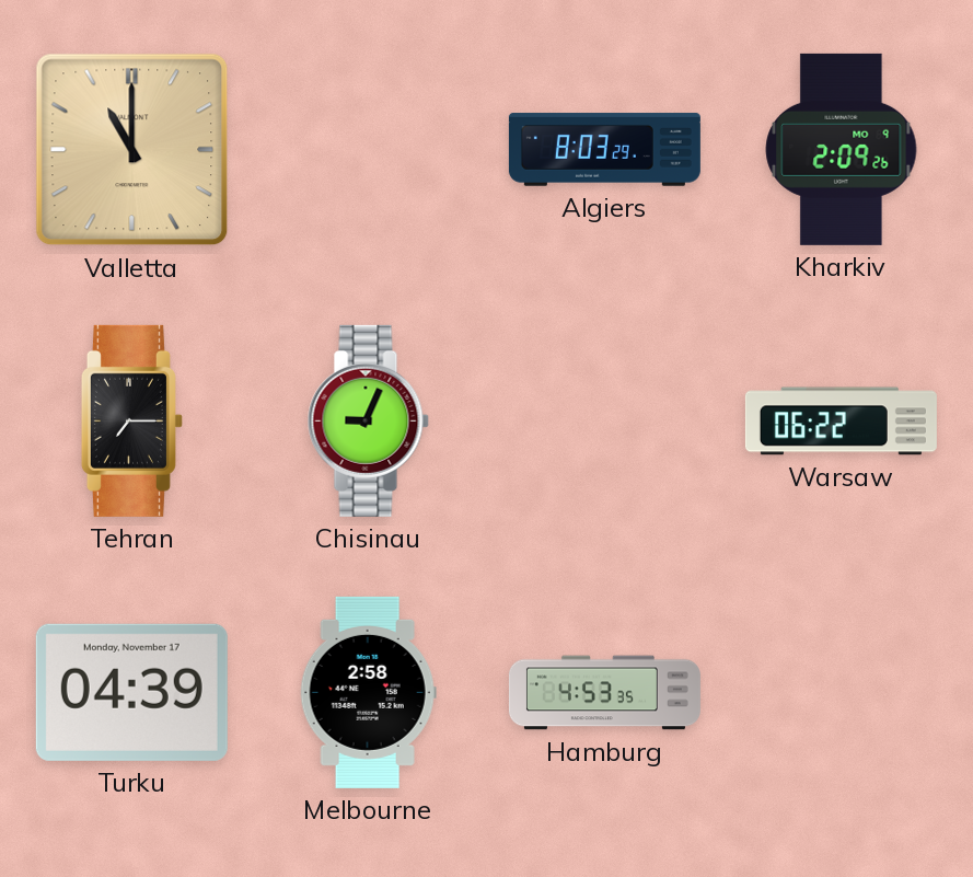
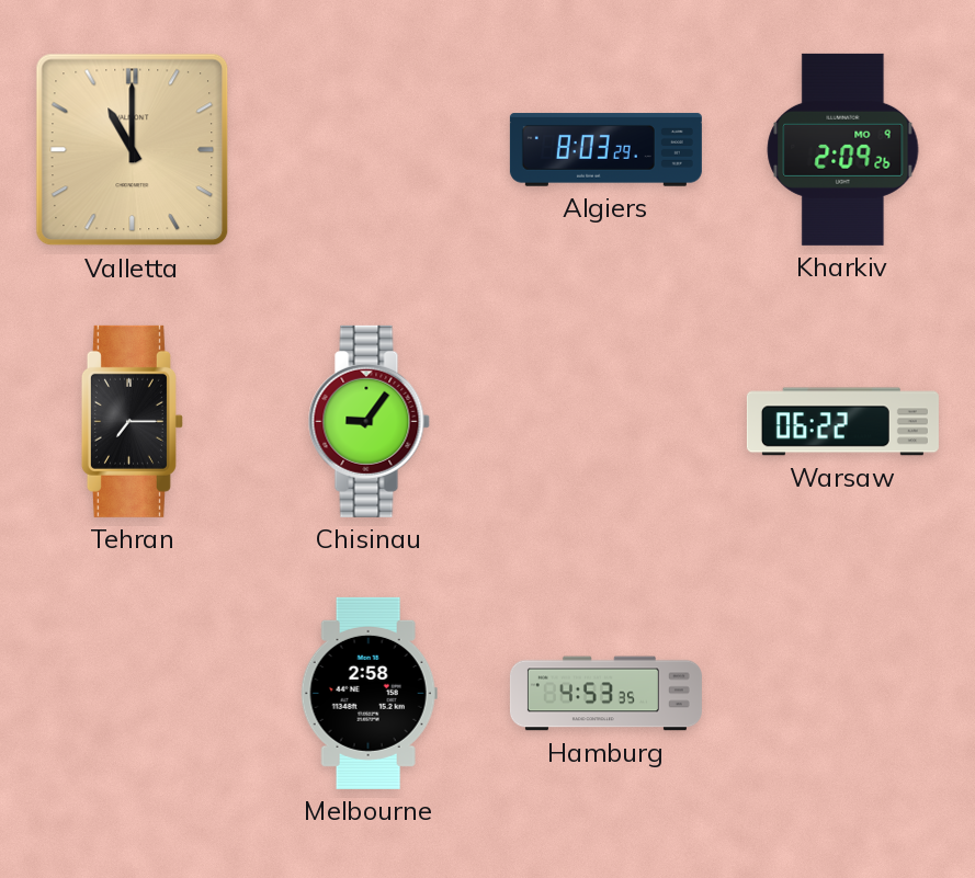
Chisinau: 9:04 -> 9:06 (369, 421)
Turku: 04:39 -> none (131, 692)
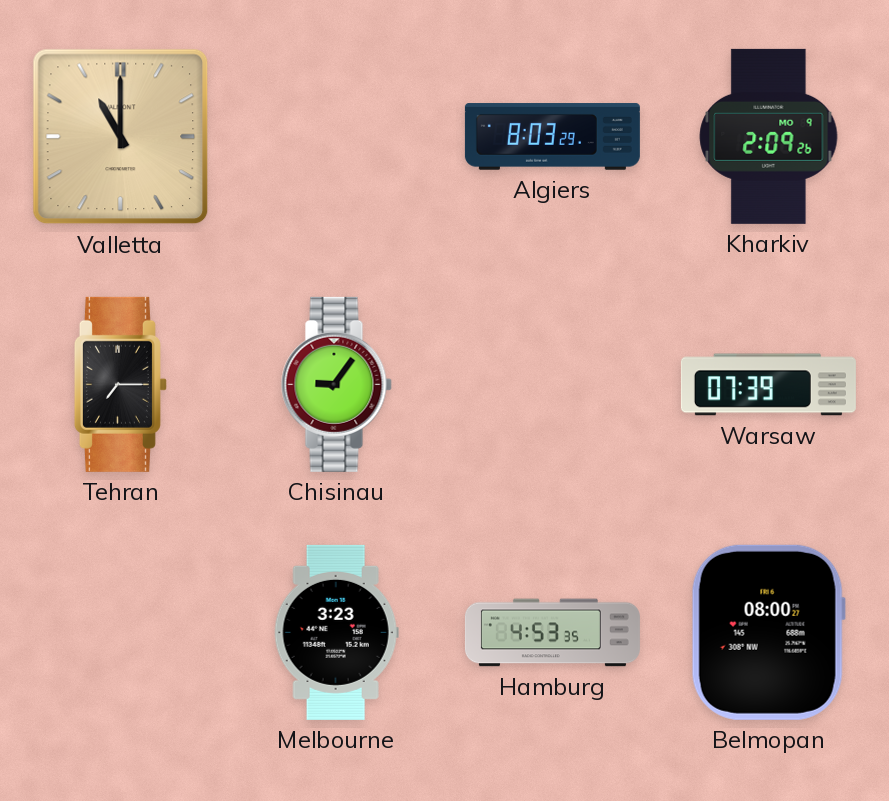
Warsaw: 06:22 -> 07:39 (768, 385)
Melbourne: 2:58 -> 3:23 (336, 632)
Belmopan: none -> 08:00 (768, 632)
